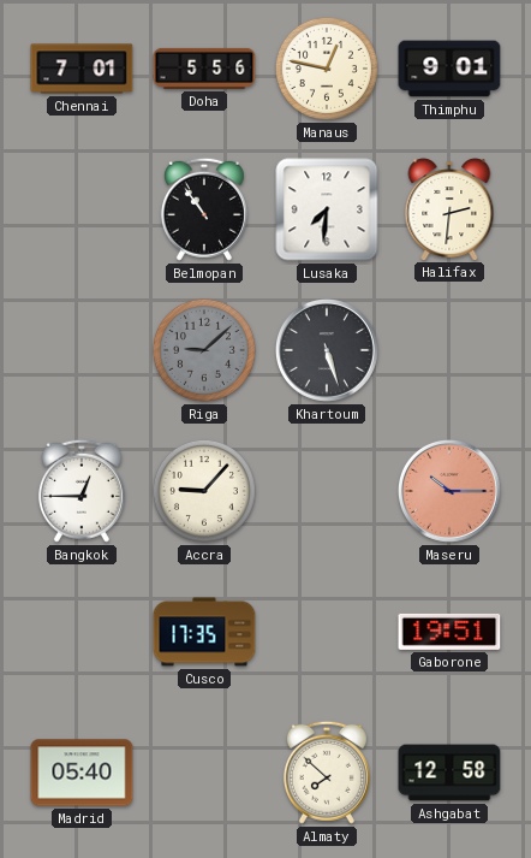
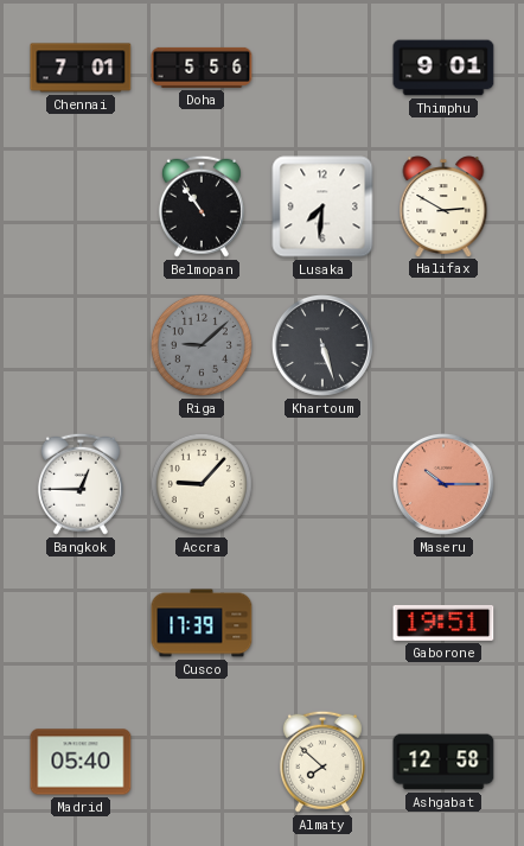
Manaus: 12:47 -> none (327, 69)
Halifax: 2:31 -> 2:50 (443, 206)
Cusco: 17:35 -> 17:39 (202, 623)
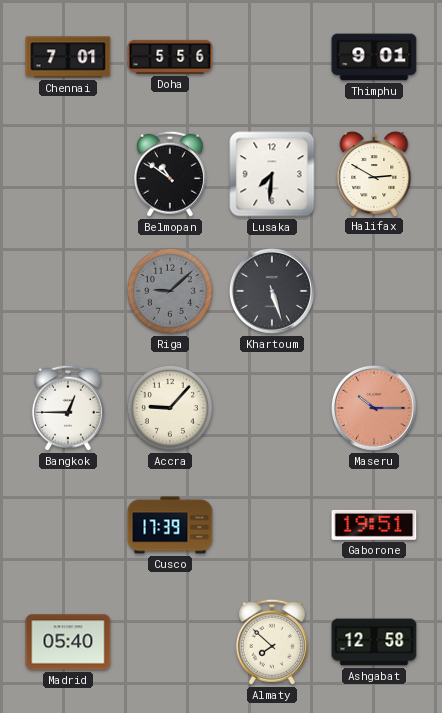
Belmopan: 10:54 -> 10:51 (170, 174)
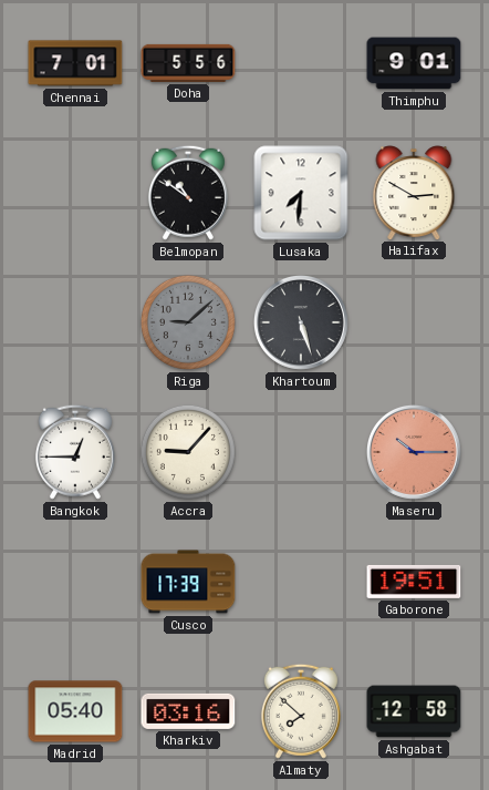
Kharkiv: none -> 03:16 (188, 711)
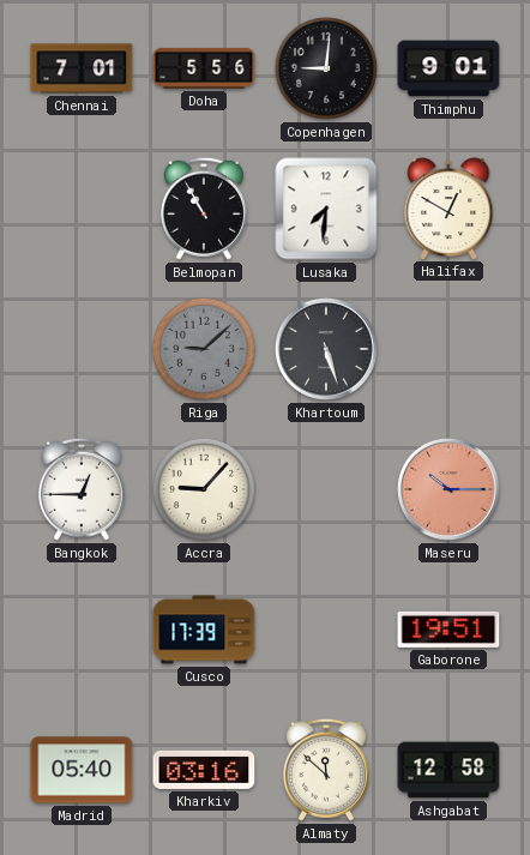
Copenhagen: none -> 9:01 (326, 68)
Belmopan: 10:51 -> 10:55 (204, 209)
Halifax: 2:50 -> 12:50 (448, 209)
Almaty: 7:52 -> 11:52 (326, 770)
